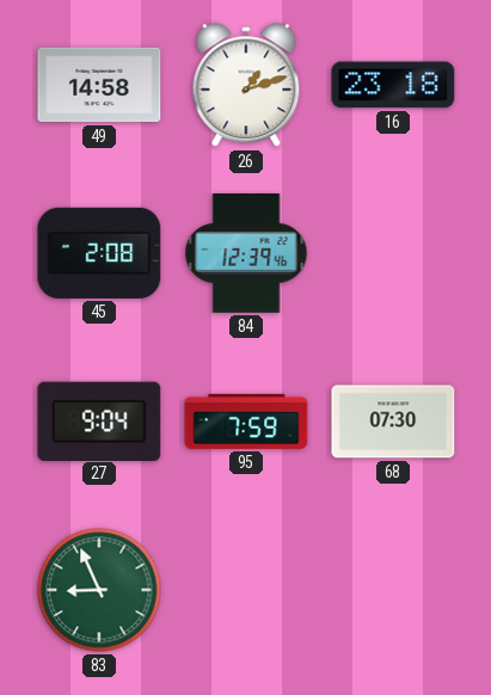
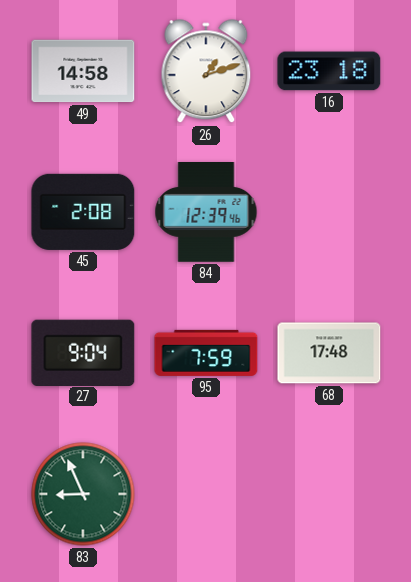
68: 07:30 -> 17:48 (329, 353)
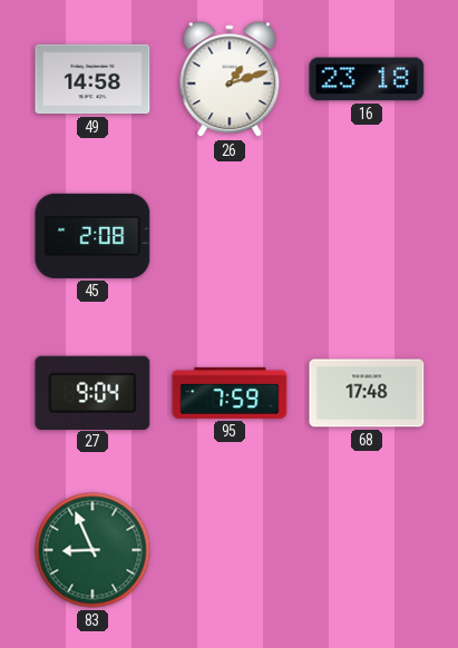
84: 12:39 -> none (206, 213)
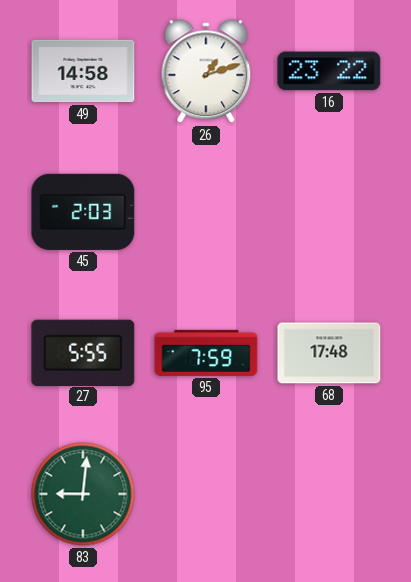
16: 23:18 -> 23:22 (329, 71)
45: 2:08 -> 2:03 (83, 212)
27: 9:04 -> 5:55 (83, 352)
83: 8:56 -> 9:01 (83, 494)
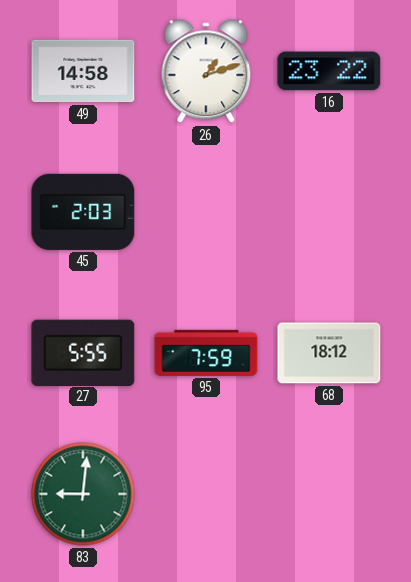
68: 17:48 -> 18:12 (329, 353)
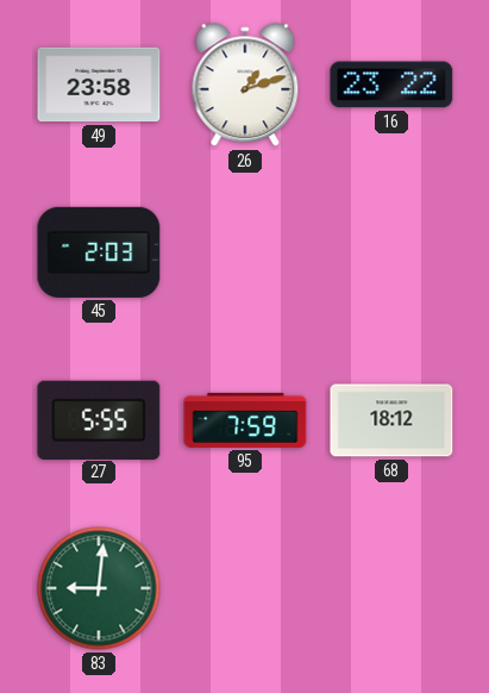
49: 14:58 -> 23:58 (99, 85)
